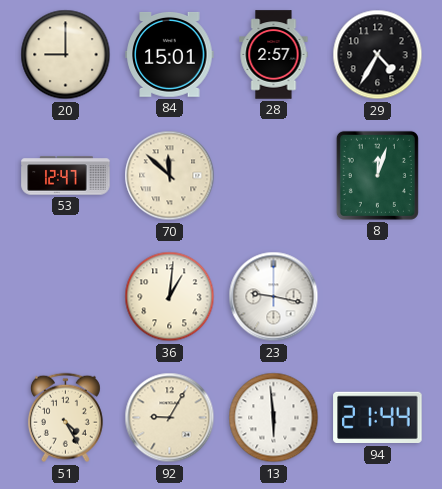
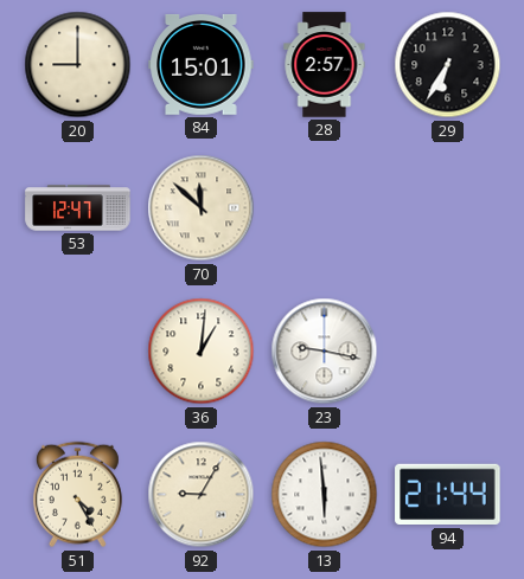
29: 4:35 -> 6:35 (448, 65)
8: 12:03 -> none (377, 175)
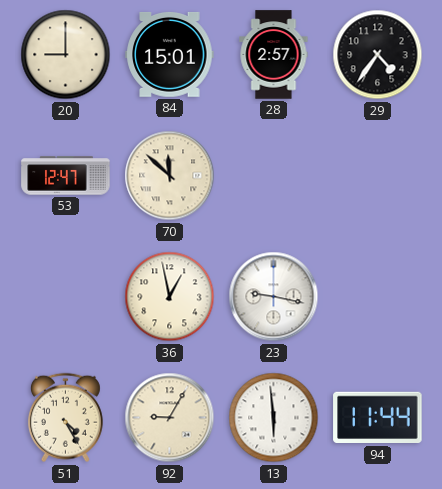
29: 6:35 -> 4:36 (378, 55)
36: 1:01 -> 12:58 (170, 297)
94: 21:44 -> 11:44 (378, 418)
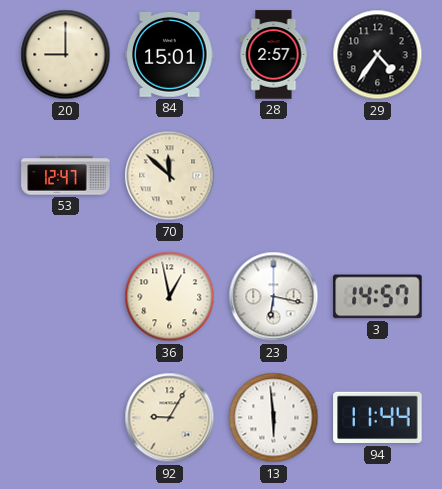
23: 9:17 -> 6:17 (274, 297)
3: none -> 14:57 (378, 297)
51: 4:25 -> none (65, 418)
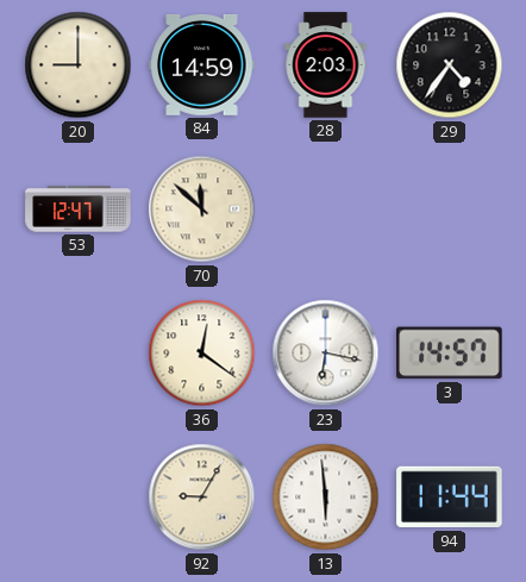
84: 15:01 -> 14:59 (202, 64)
28: 2:57 -> 2:03 (326, 65)
36: 12:58 -> 12:21 (202, 353)
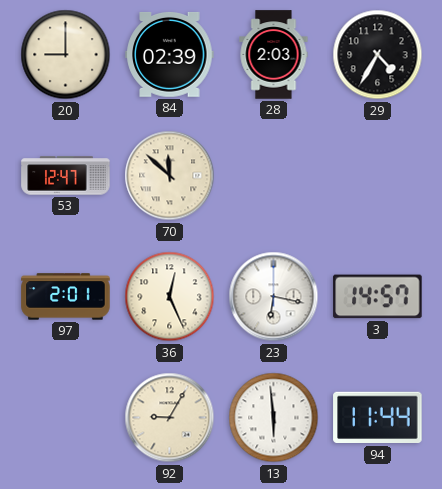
84: 14:59 -> 02:39 (170, 54)
29: 4:36 -> 4:35 (378, 55)
97: none -> 2:01 (66, 297)
36: 12:21 -> 12:26 (170, 297)
